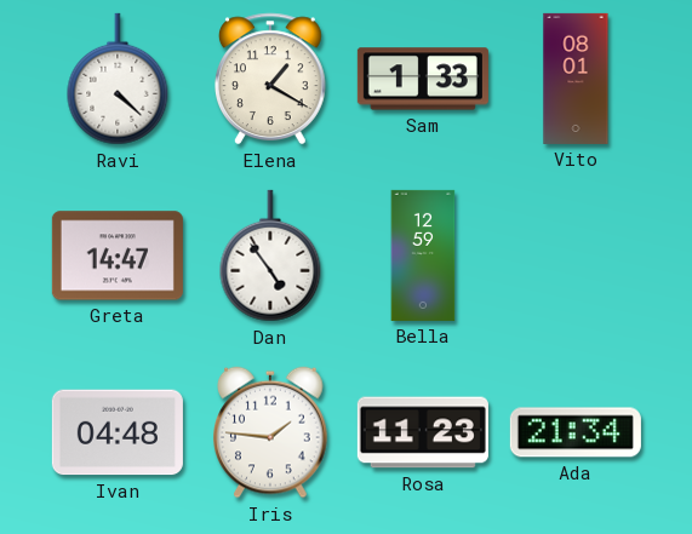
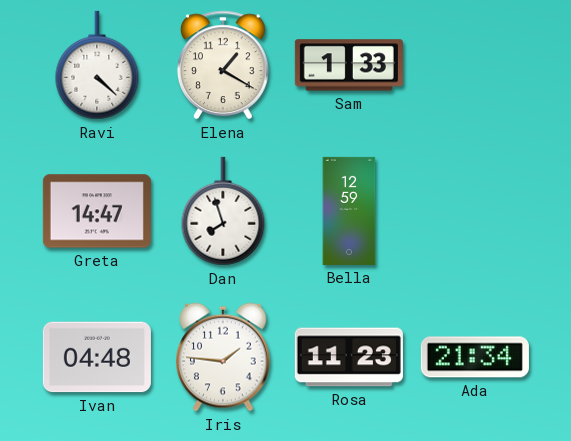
Vito: 08:01 -> none (576, 79)
Dan: 4:54 -> 7:57 (223, 211)
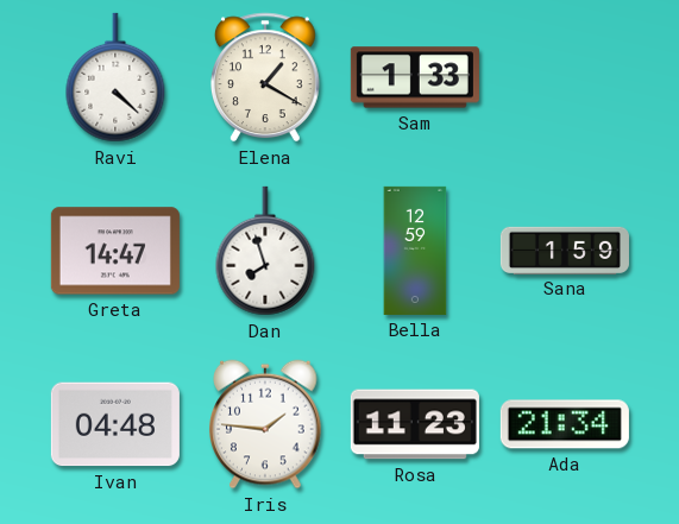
Sana: none -> 1:59 (565, 250)
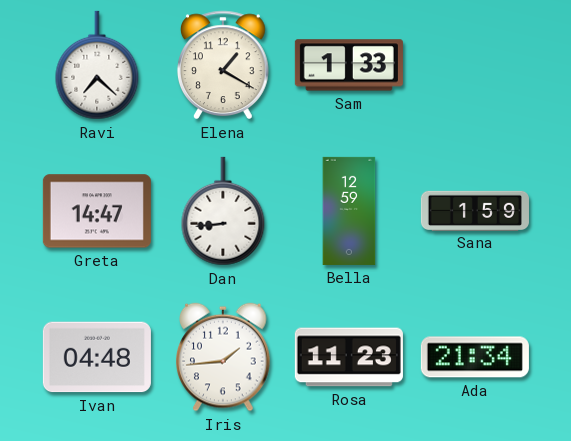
Ravi: 4:22 -> 7:22 (97, 65)
Dan: 7:57 -> 8:44 (223, 211)
Iris: 1:46 -> 1:44 (223, 357)
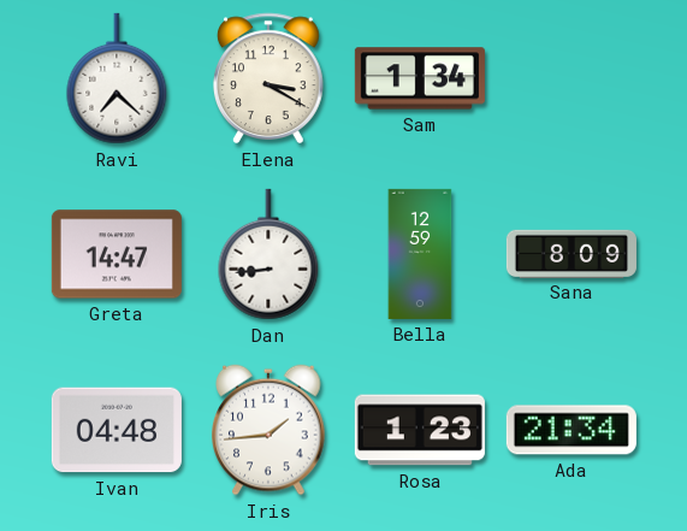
Elena: 1:20 -> 3:20 (268, 78)
Sam: 1:33 -> 1:34 (420, 78)
Sana: 1:59 -> 8:09 (571, 253)
Rosa: 11:23 -> 1:23 (420, 430)
